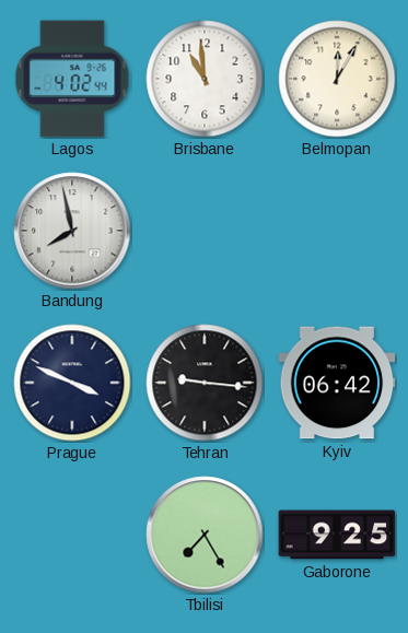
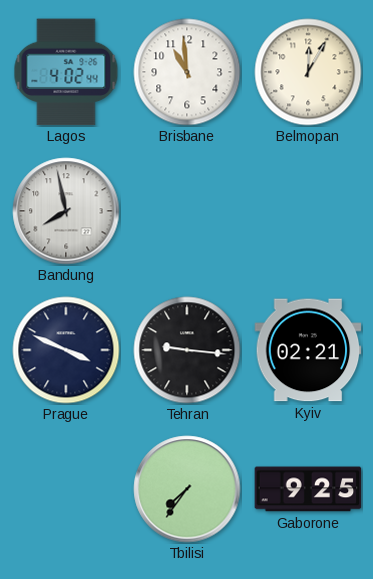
Kyiv: 06:42 -> 02:21 (308, 350)
Tbilisi: 7:25 -> 7:36 (187, 489)
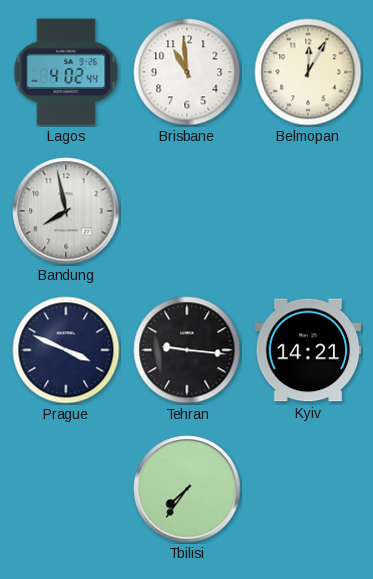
Kyiv: 02:21 -> 14:21 (308, 350)
Gaborone: 9:25 -> none (308, 489)
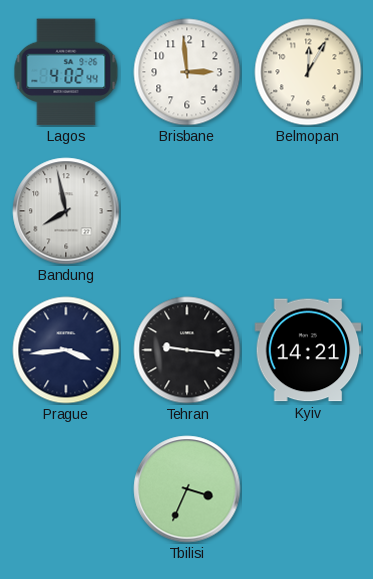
Brisbane: 10:59 -> 2:59 (187, 72)
Prague: 3:49 -> 3:44 (66, 350)
Tbilisi: 7:36 -> 3:34 (187, 489)
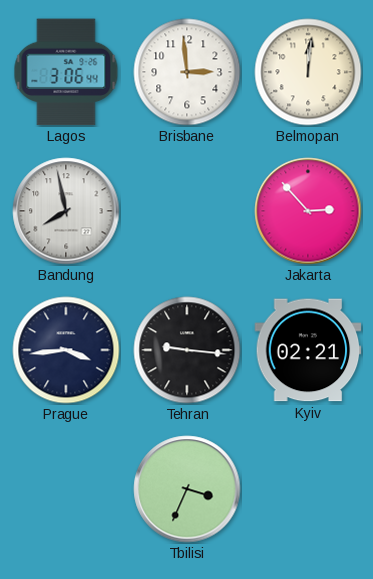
Lagos: 4:02 -> 3:06 (66, 72)
Belmopan: 12:05 -> 12:01 (308, 72)
Jakarta: none -> 2:53 (308, 211)
Kyiv: 14:21 -> 02:21 (308, 350)
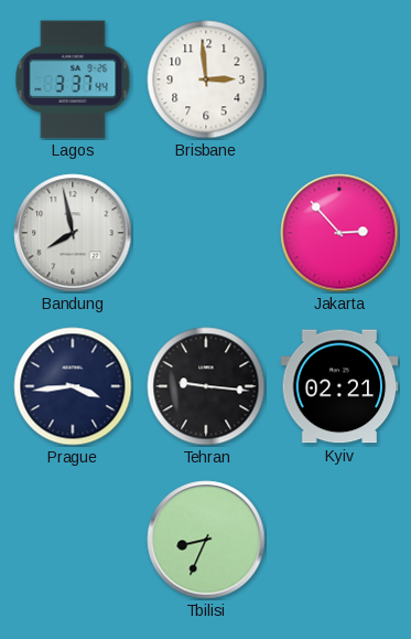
Lagos: 3:06 -> 3:37 (73, 79)
Belmopan: 12:01 -> none (308, 72)
Tbilisi: 3:34 -> 8:34 (206, 540)
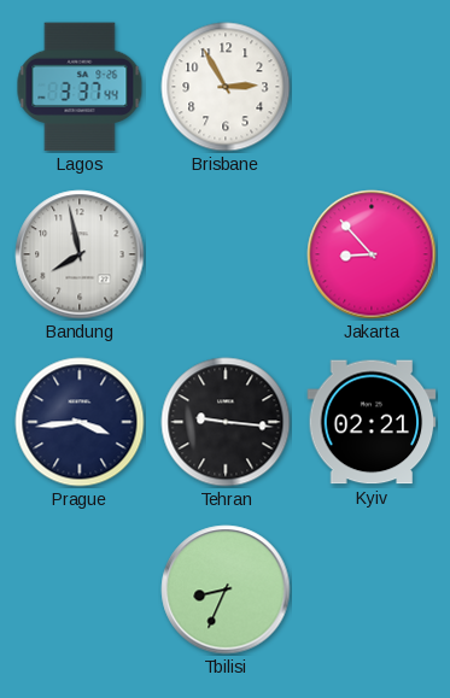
Brisbane: 2:59 -> 2:55 (226, 87)
Jakarta: 2:53 -> 8:53 (372, 254)
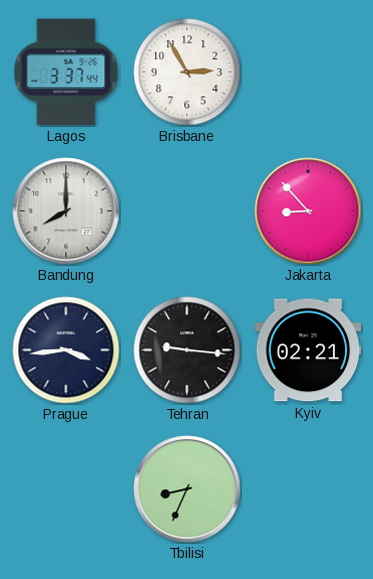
Bandung: 7:58 -> 8:00 (66, 211)
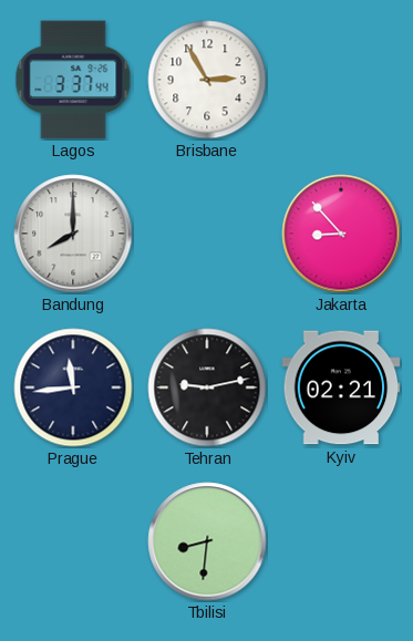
Prague: 3:44 -> 11:44 (73, 387)
Tehran: 9:16 -> 9:13 (207, 387)
Tbilisi: 8:34 -> 8:31 (207, 541)
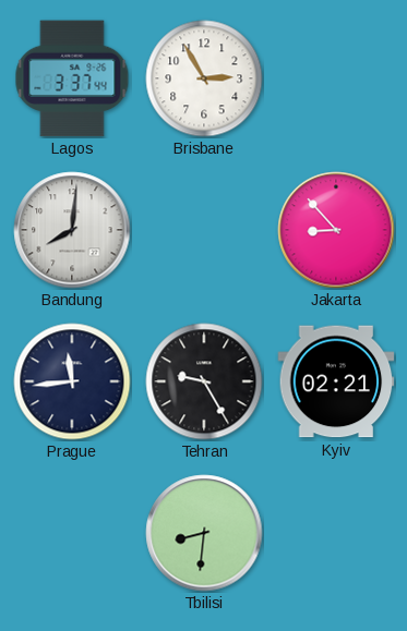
Bandung: 8:00 -> 8:01 (72, 230)
Tehran: 9:13 -> 9:25 (204, 381)
